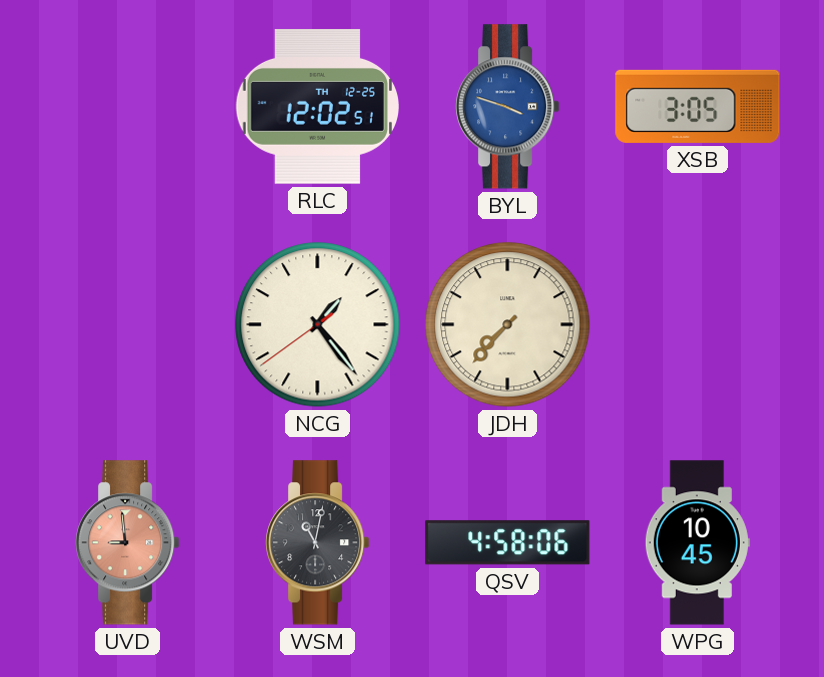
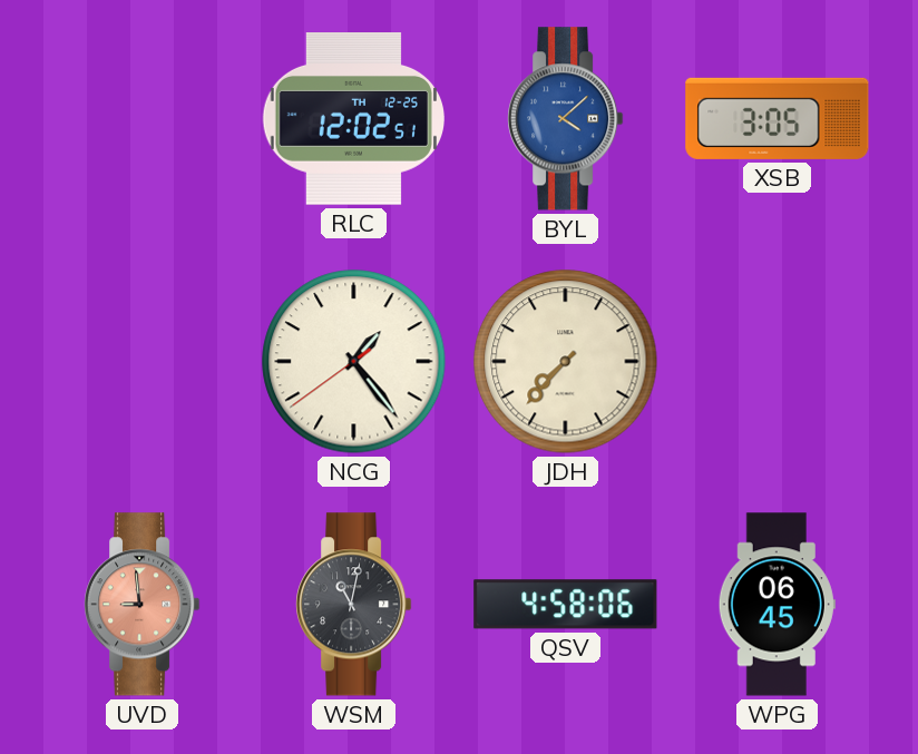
BYL: 3:48 -> 4:08 (566, 119)
WPG: 10:45 -> 06:45 (777, 605)
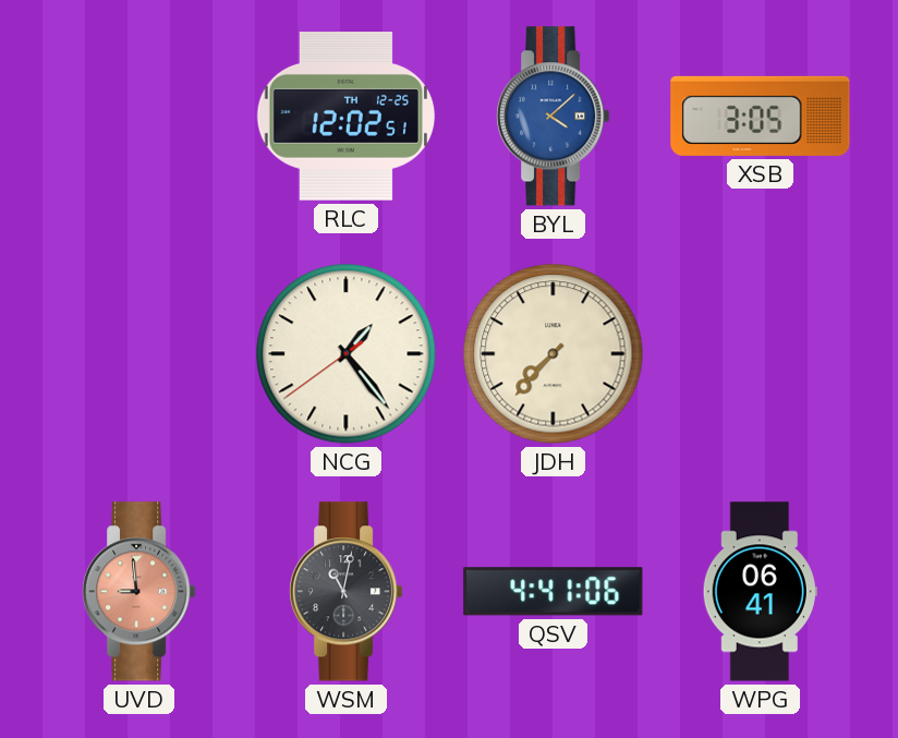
QSV: 4:58 -> 4:41 (554, 592)
WPG: 06:45 -> 06:41 (760, 592)
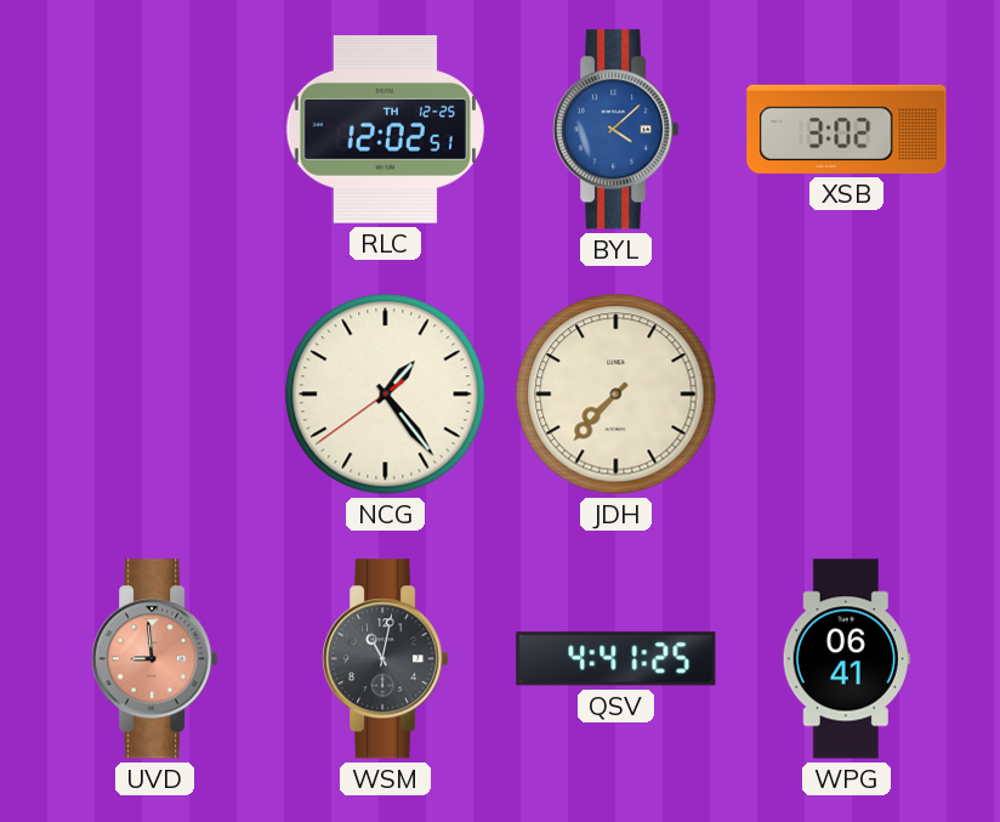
XSB: 3:05 -> 3:02 (847, 129)
QSV: 4:41:06 -> 4:41:25 (617, 659)
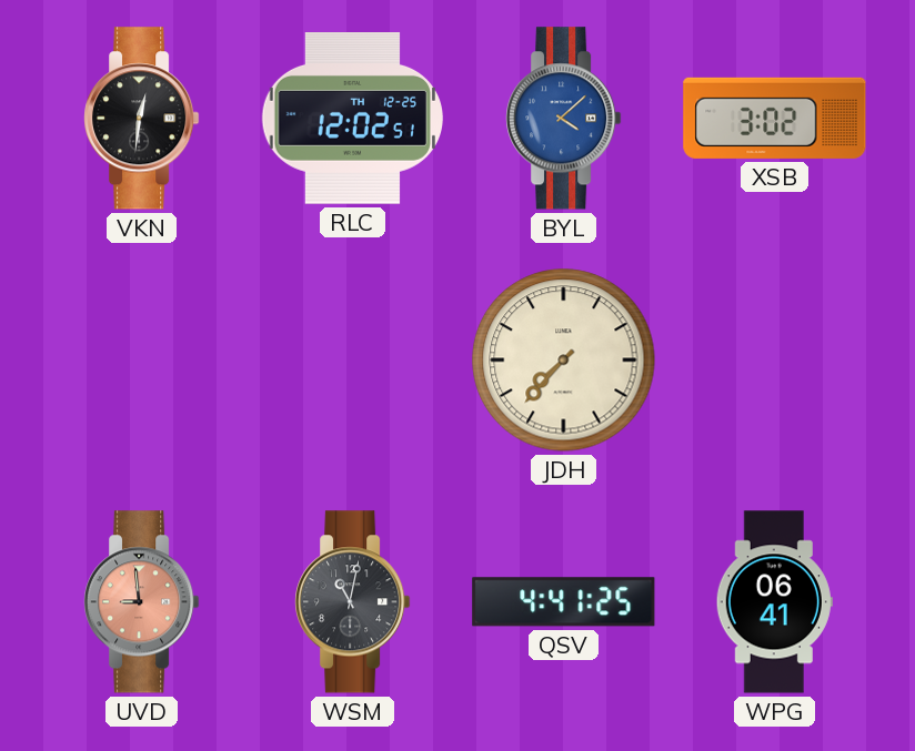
VKN: none -> 12:31 (142, 119)
NCG: 1:23 -> none (386, 395)
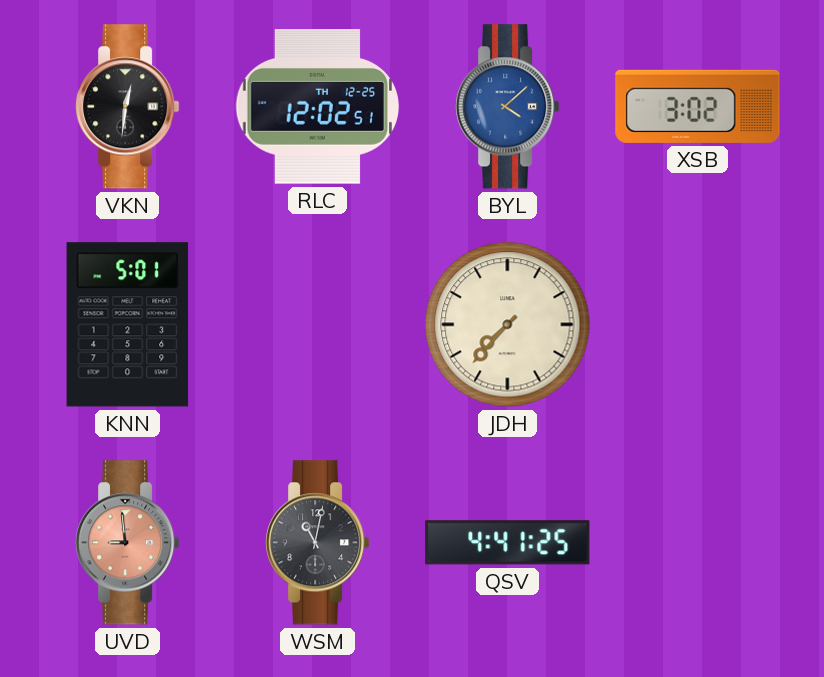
KNN: none -> 5:01 (128, 325)
WPG: 06:41 -> none (774, 602)
